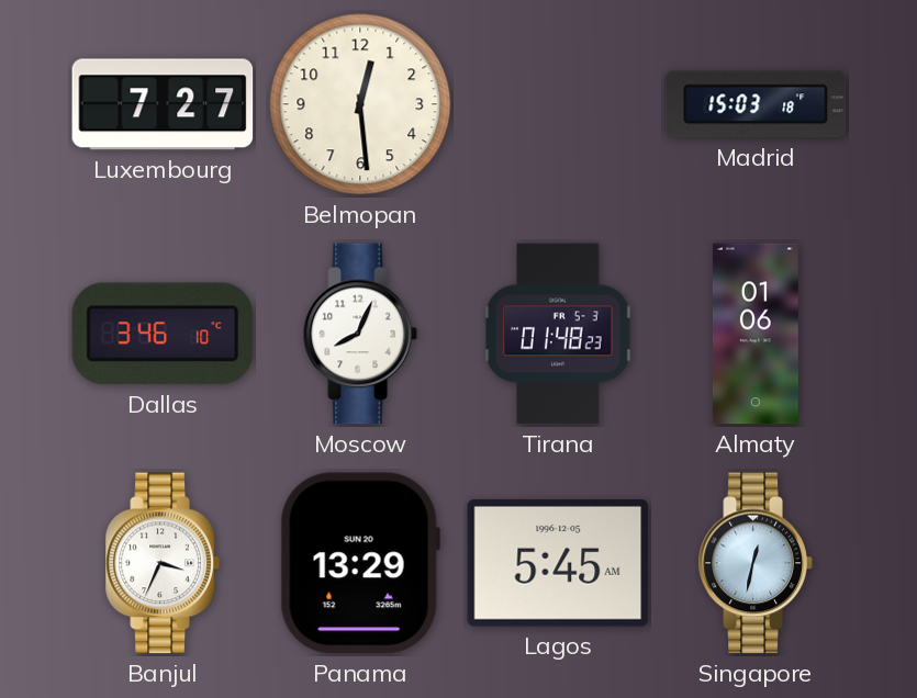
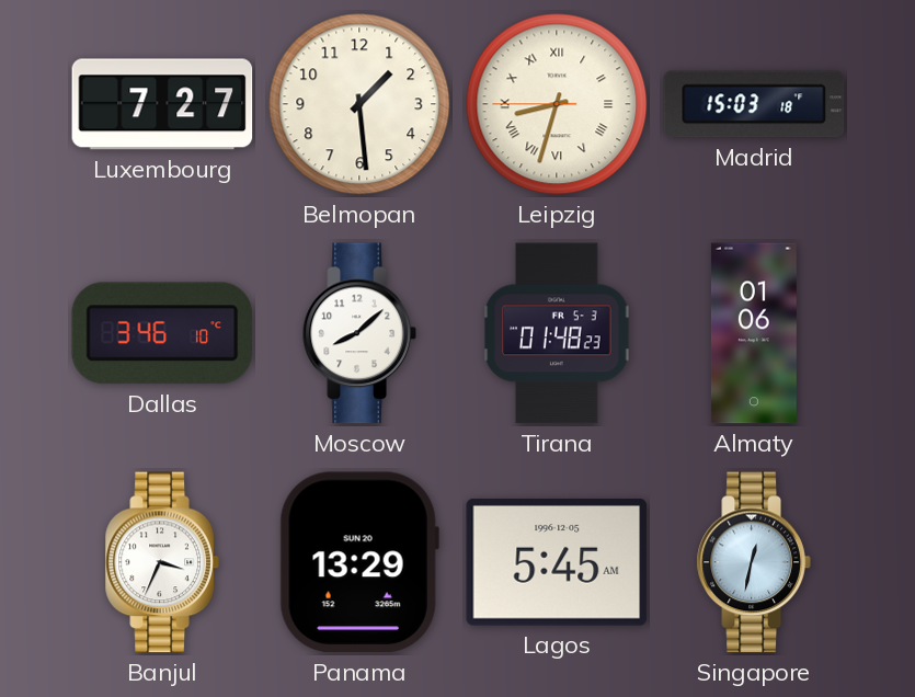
Belmopan: 12:29 -> 1:29 (359, 104)
Leipzig: none -> 8:32 (557, 104)
Moscow: 8:04 -> 8:08 (359, 333)
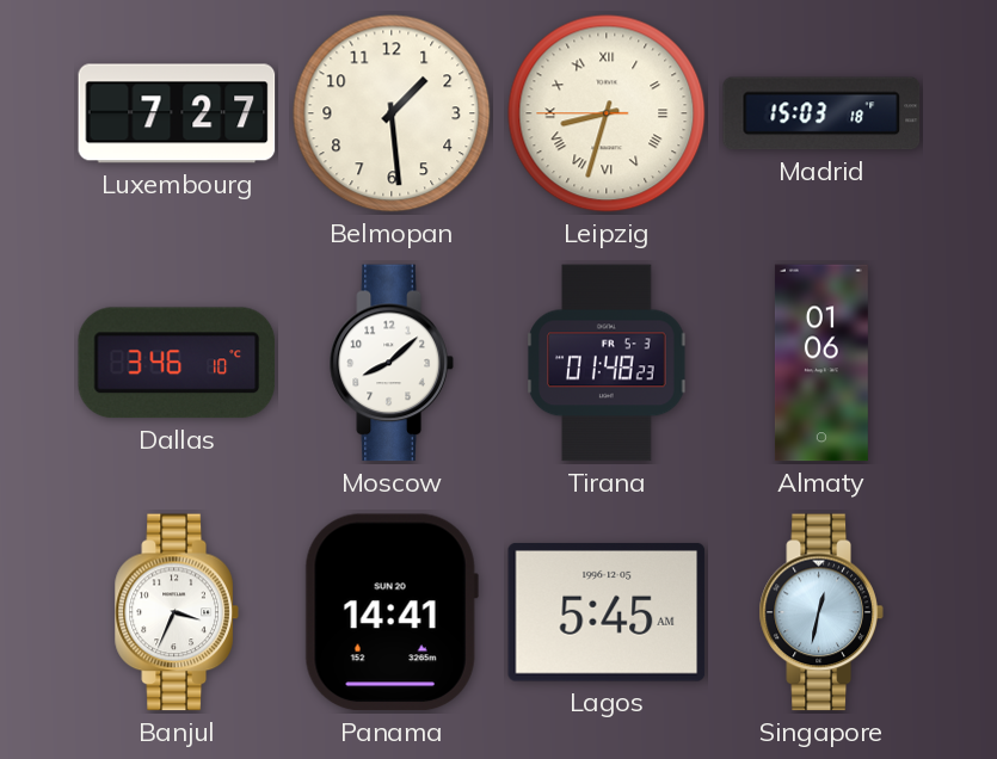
Panama: 13:29 -> 14:41 (392, 612)
